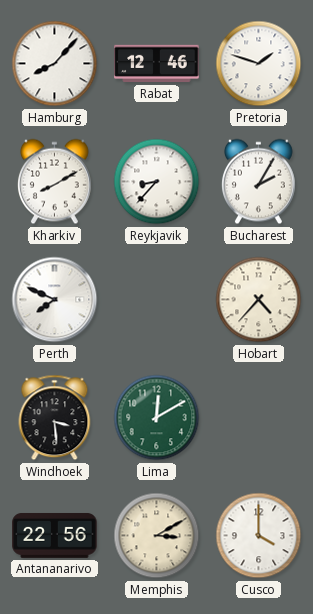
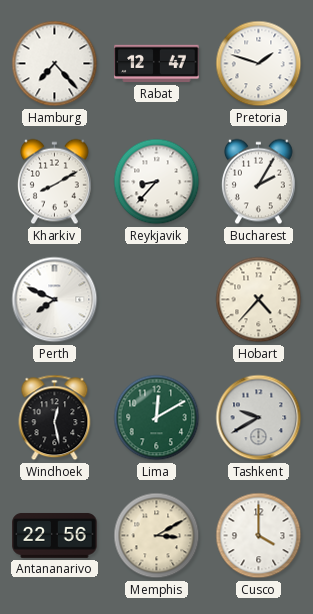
Hamburg: 8:07 -> 7:23 (55, 64)
Rabat: 12:46 -> 12:47 (157, 64)
Windhoek: 3:29 -> 12:28 (55, 418)
Tashkent: none -> 9:40 (259, 418)
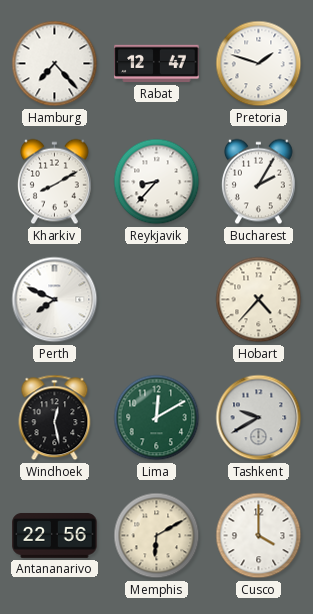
Memphis: 3:10 -> 6:10 (157, 536)
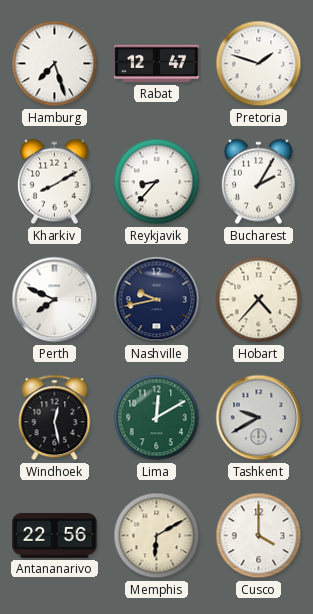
Hamburg: 7:23 -> 7:27 (55, 64)
Nashville: none -> 9:43 (157, 300)
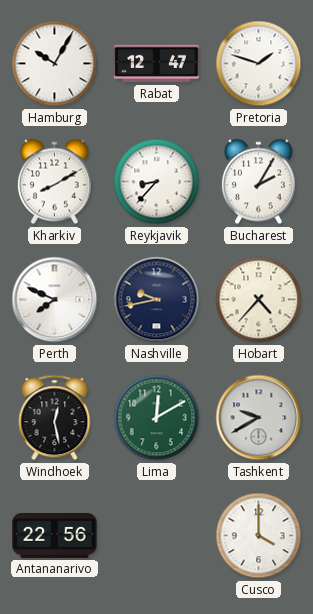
Hamburg: 7:27 -> 10:05 (55, 64)
Memphis: 6:10 -> none (157, 536)
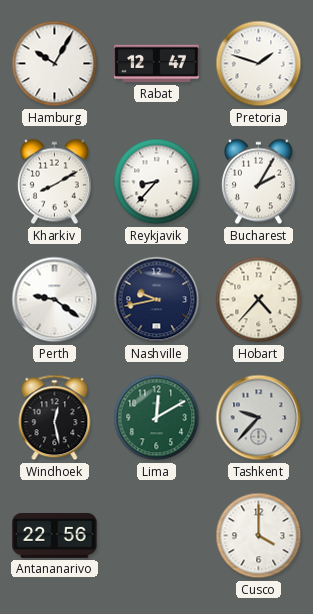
Perth: 7:49 -> 9:21 (55, 300)
Tashkent: 9:40 -> 9:37 (259, 418)
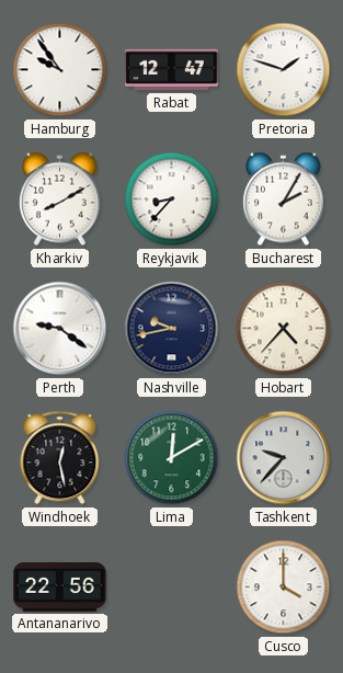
Hamburg: 10:05 -> 9:54 (60, 70)
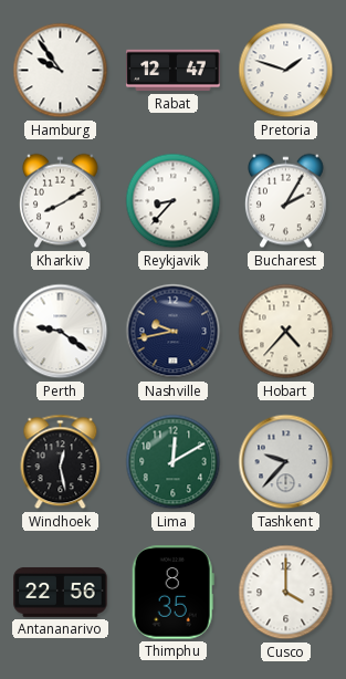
Thimphu: none -> 8:35 (172, 593)
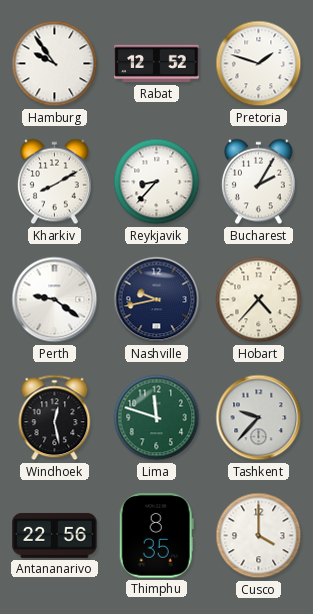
Rabat: 12:47 -> 12:52 (157, 64)
Lima: 12:10 -> 11:48 (157, 418)
